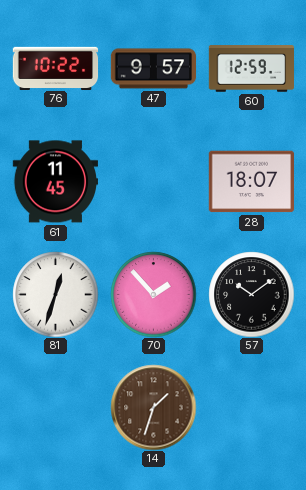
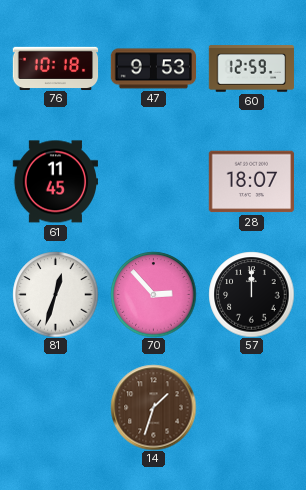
76: 10:22 -> 10:18 (55, 68)
47: 9:57 -> 9:53 (153, 69)
70: 1:53 -> 2:53 (153, 294)
57: 10:09 -> 12:00 (251, 294)
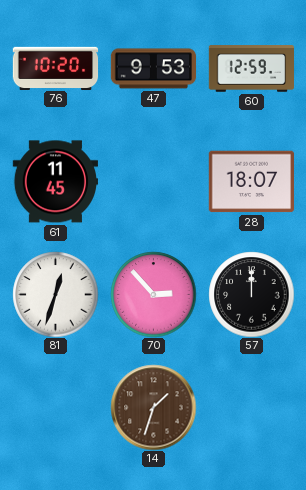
76: 10:18 -> 10:20 (55, 68)
